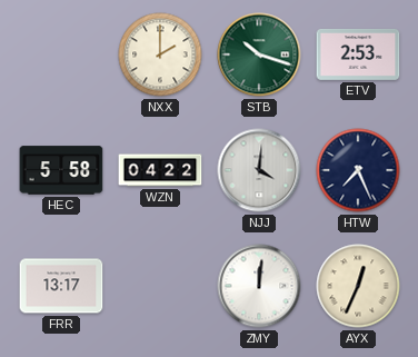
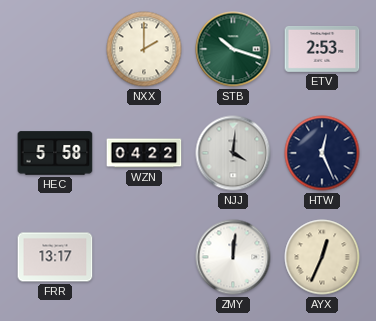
HTW: 7:26 -> 12:26 (322, 153)
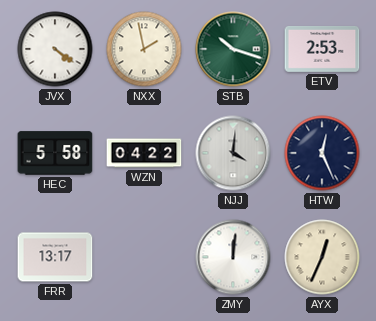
JVX: none -> 4:21 (55, 49)
NXX: 2:00 -> 1:58 (144, 49)
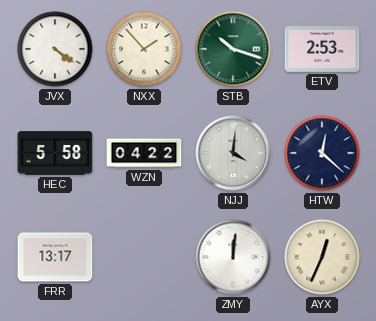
NXX: 1:58 -> 1:53 (144, 49)
HTW: 12:26 -> 12:22 (322, 153)
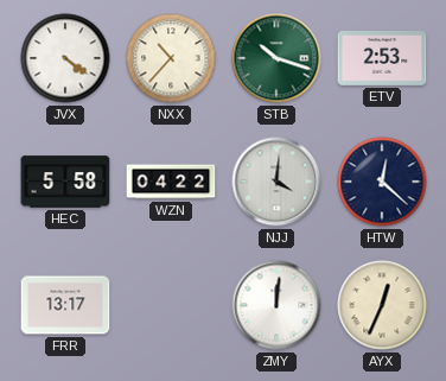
NXX: 1:53 -> 10:37 (171, 58)
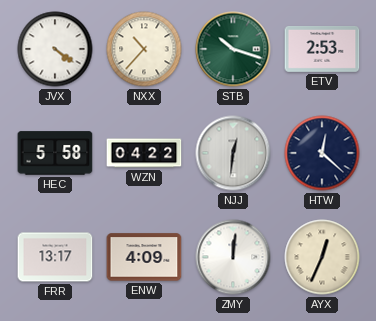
NJJ: 4:01 -> 12:31 (233, 153)
ENW: none -> 4:09 (144, 257)
